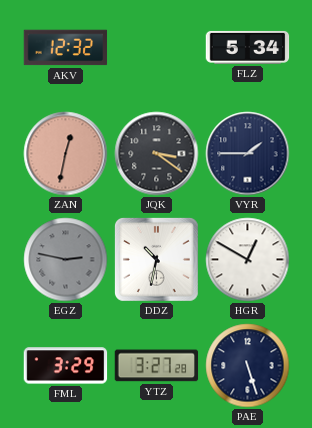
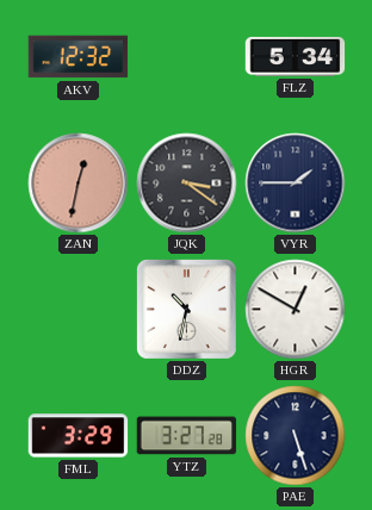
EGZ: 2:47 -> none (66, 260)
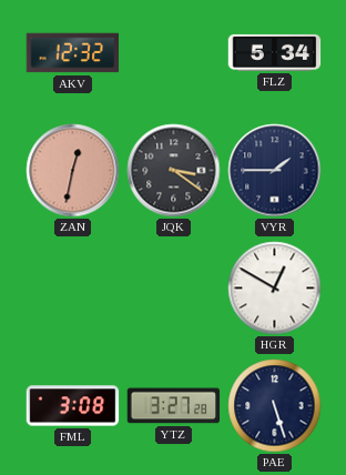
DDZ: 10:32 -> none (186, 309)
FML: 3:29 -> 3:08 (73, 406)
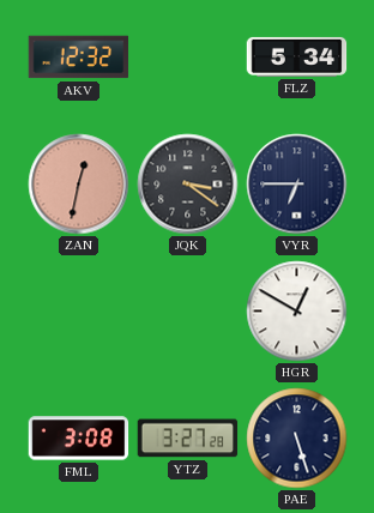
VYR: 1:45 -> 6:45 (297, 185)
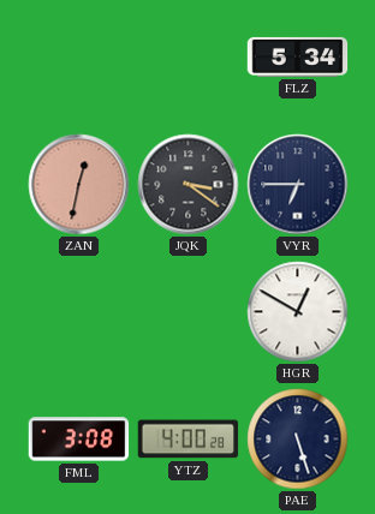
AKV: 12:32 -> none (79, 58)
YTZ: 3:27 -> 4:00 (189, 440)
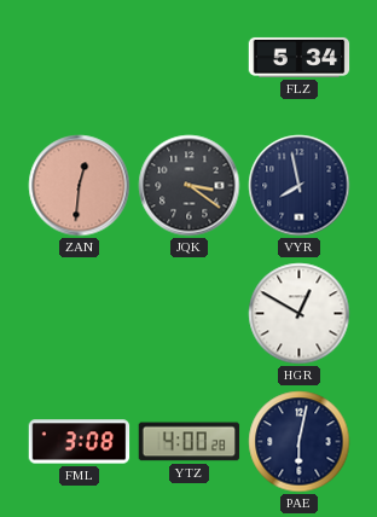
ZAN: 12:32 -> 12:31 (80, 186)
VYR: 6:45 -> 7:58 (300, 186)
PAE: 5:27 -> 6:02 (300, 442)
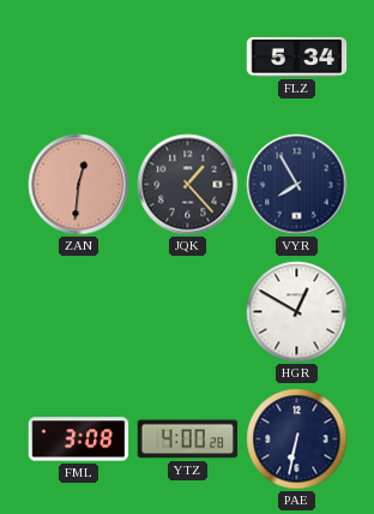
JQK: 3:21 -> 1:23 (188, 185)
VYR: 7:58 -> 7:55 (297, 185)
PAE: 6:02 -> 6:32 (297, 440)
